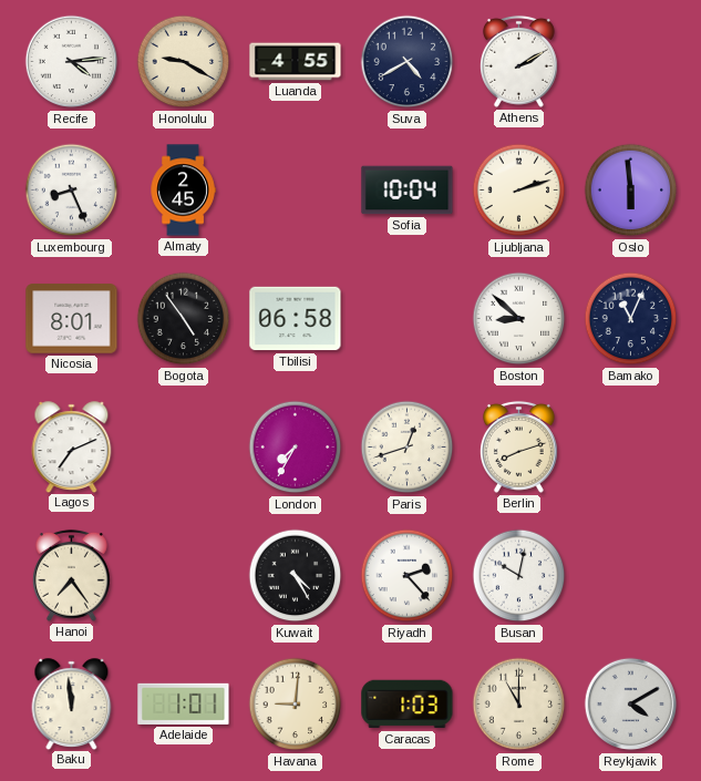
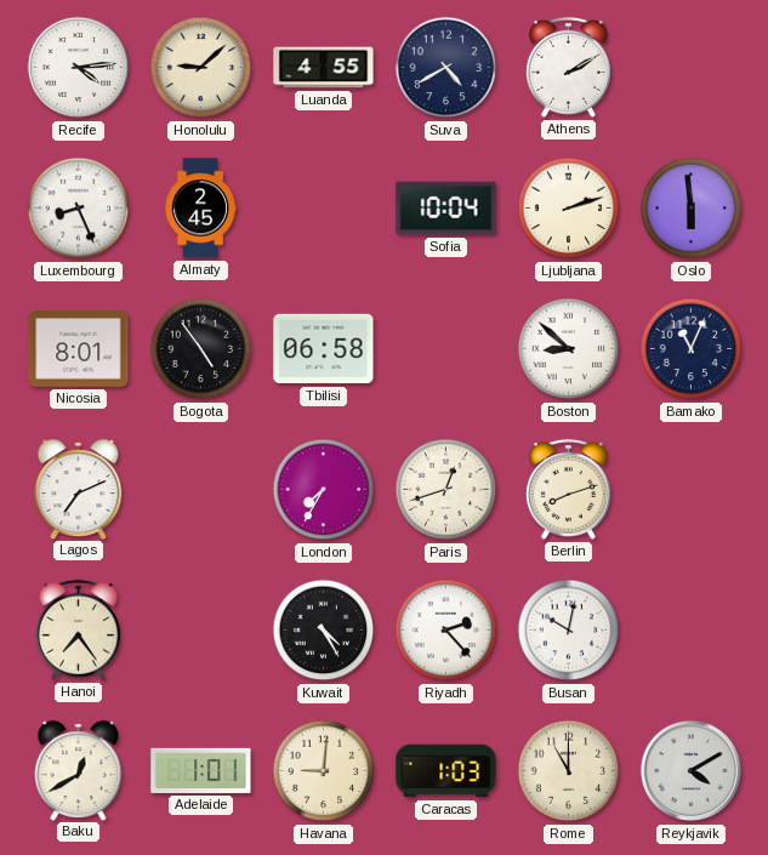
Honolulu: 9:20 -> 9:08 (201, 68)
Baku: 11:59 -> 12:40 (79, 770)
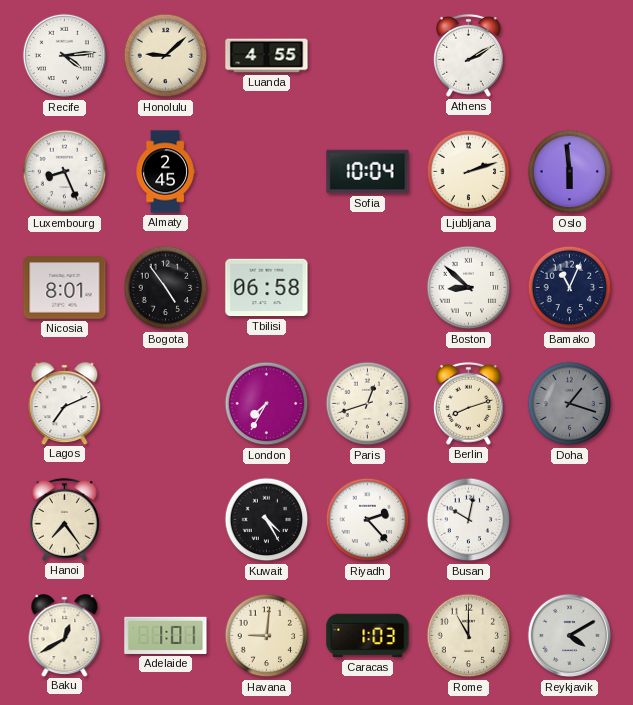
Suva: 4:40 -> none (446, 68)
Doha: none -> 1:18 (570, 404)
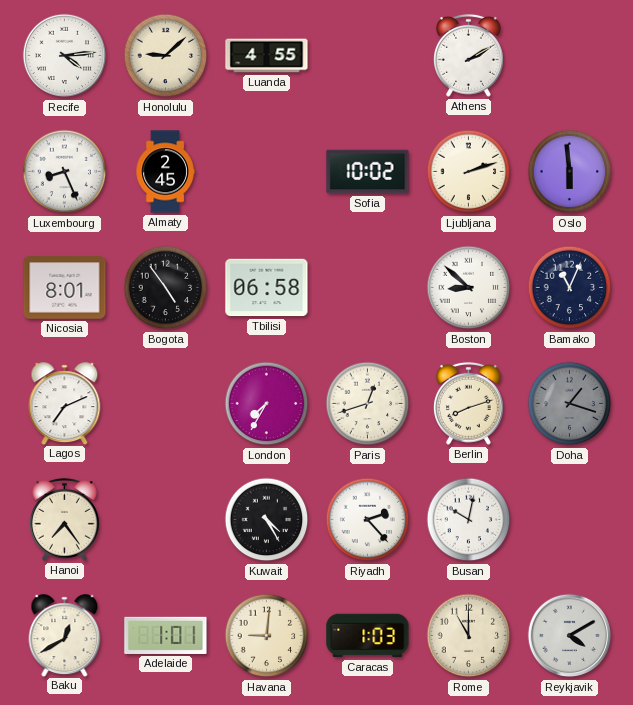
Sofia: 10:04 -> 10:02 (368, 172)
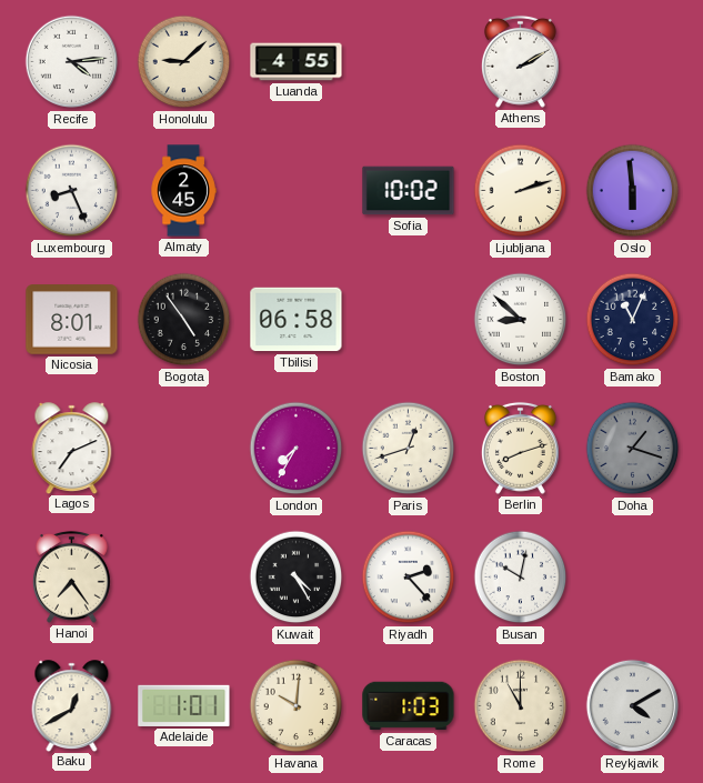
Havana: 9:01 -> 10:01 (297, 706)
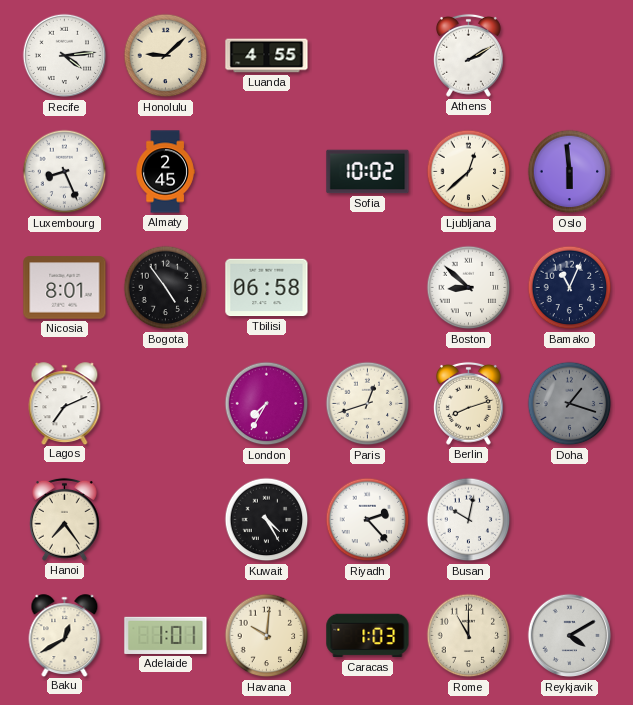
Ljubljana: 2:12 -> 12:38 (469, 172)
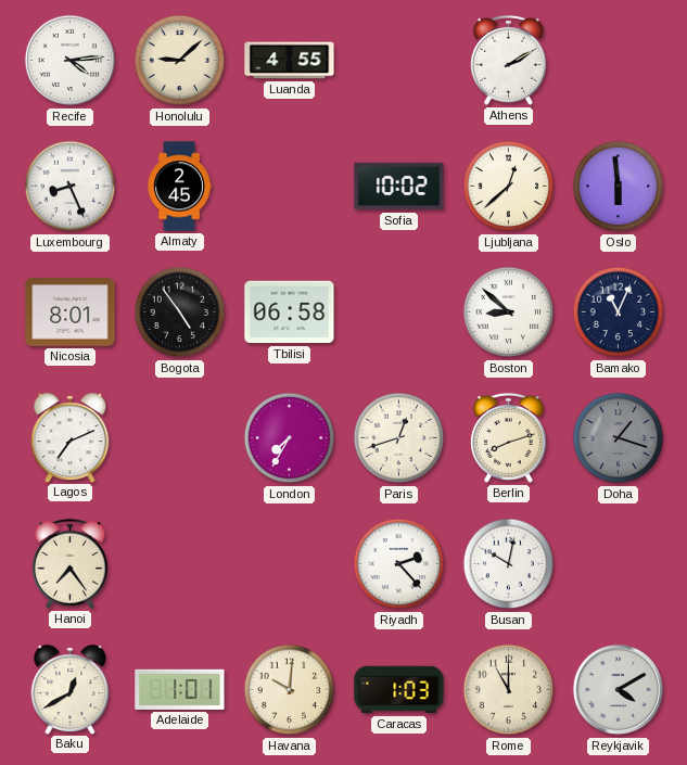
Kuwait: 4:25 -> none (267, 520)
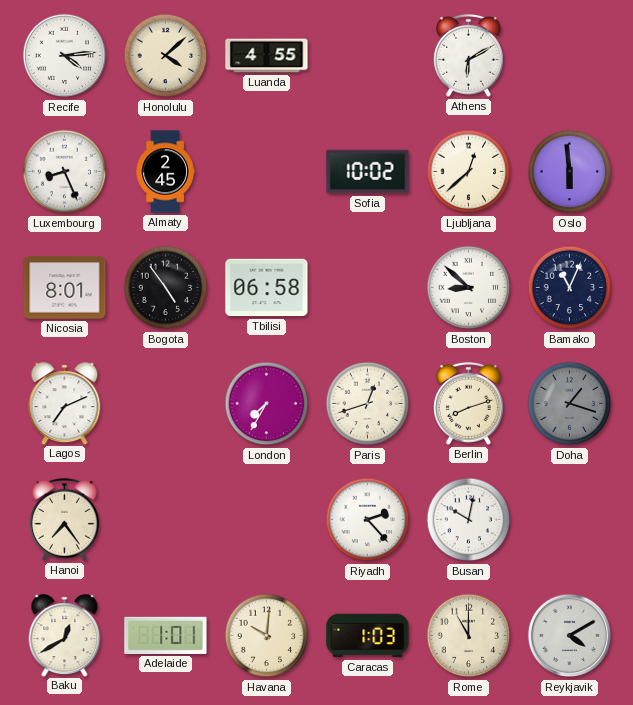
Honolulu: 9:08 -> 4:08 (166, 56)
Athens: 2:10 -> 6:10 (468, 55)
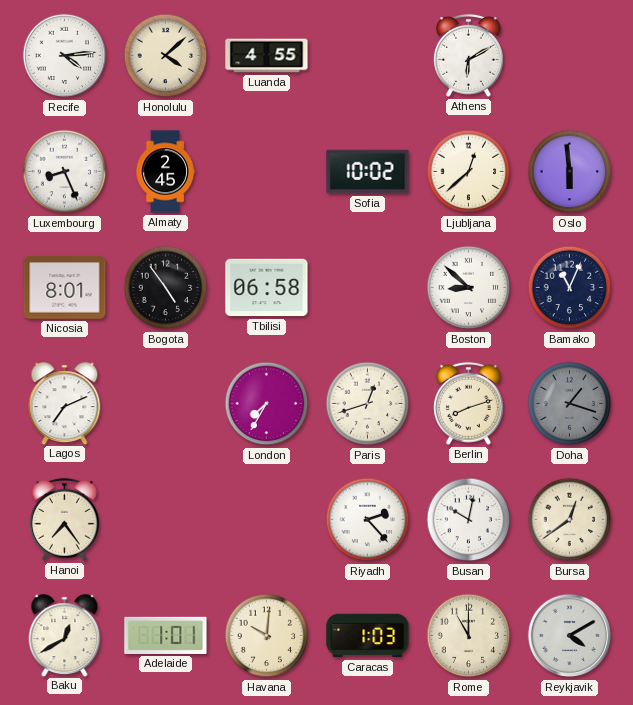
Bursa: none -> 12:39 (570, 520)
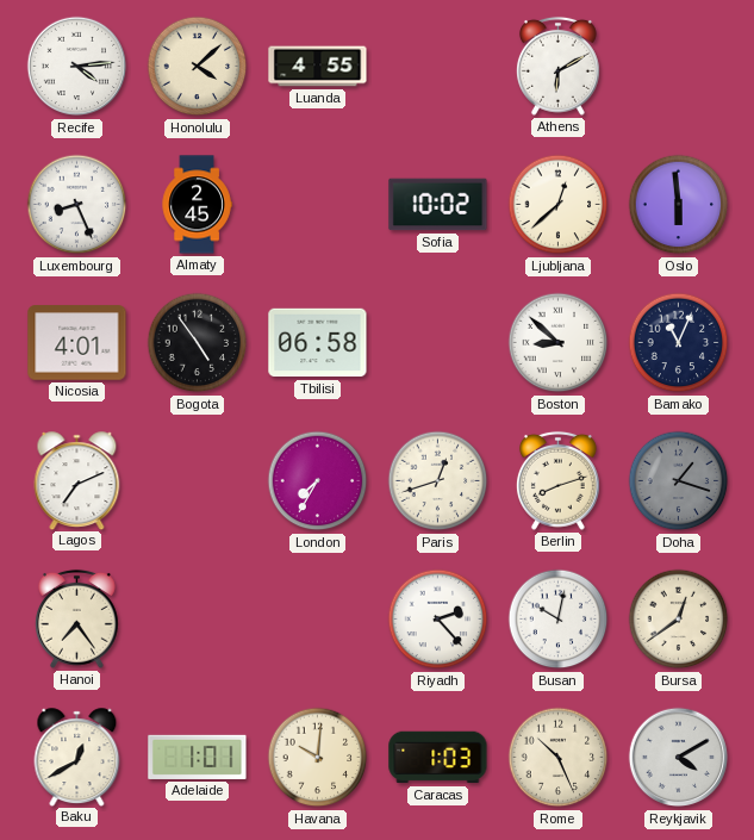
Nicosia: 8:01 -> 4:01 (77, 343)
Rome: 11:00 -> 10:26 (559, 758)
